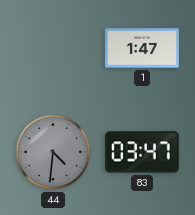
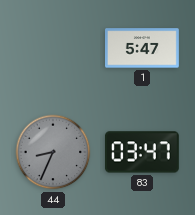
1: 1:47 -> 5:47 (143, 48)
44: 4:31 -> 8:34 (53, 152)
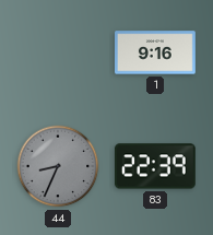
1: 5:47 -> 9:16 (156, 52)
83: 03:47 -> 22:39 (155, 166)
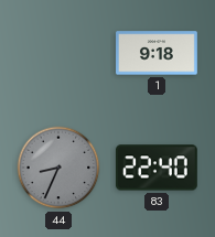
1: 9:16 -> 9:18 (158, 53)
83: 22:39 -> 22:40 (157, 168)
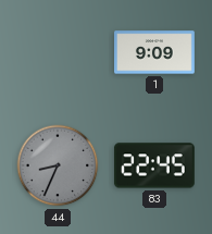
1: 9:18 -> 9:09 (155, 52)
83: 22:40 -> 22:45 (154, 165)
